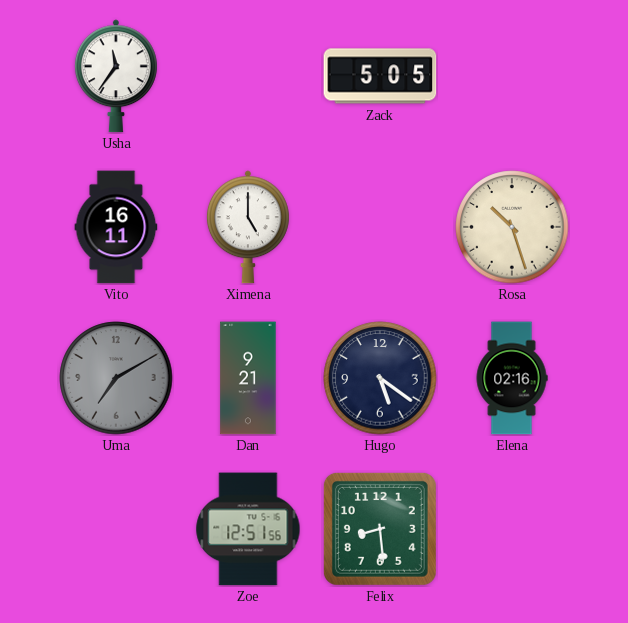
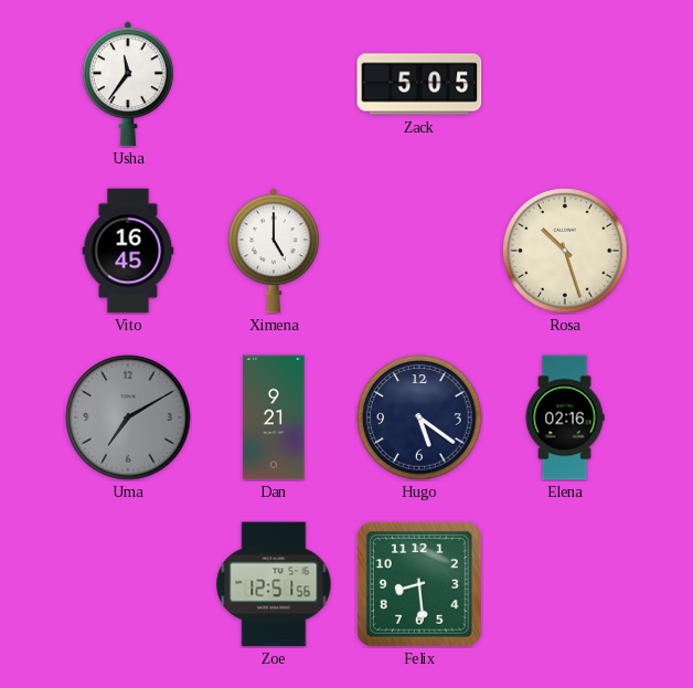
Vito: 16:11 -> 16:45 (128, 251)
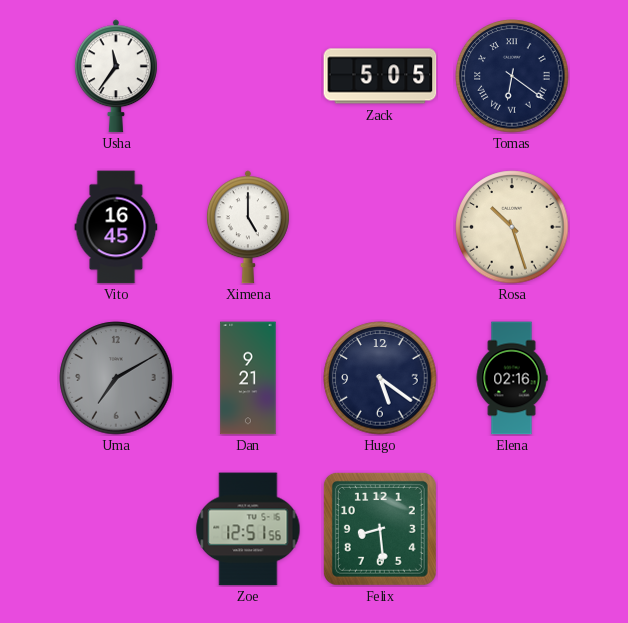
Tomas: none -> 6:21 (512, 76)
